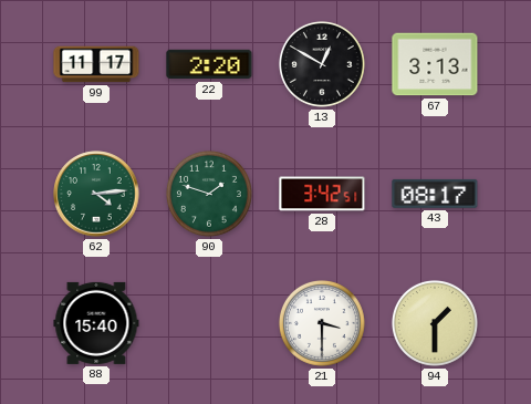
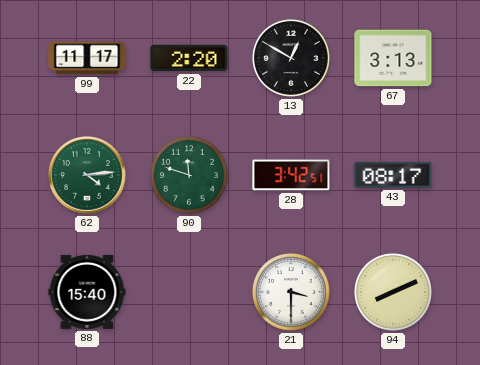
90: 1:48 -> 11:48 (189, 175)
94: 1:30 -> 8:11 (393, 292)
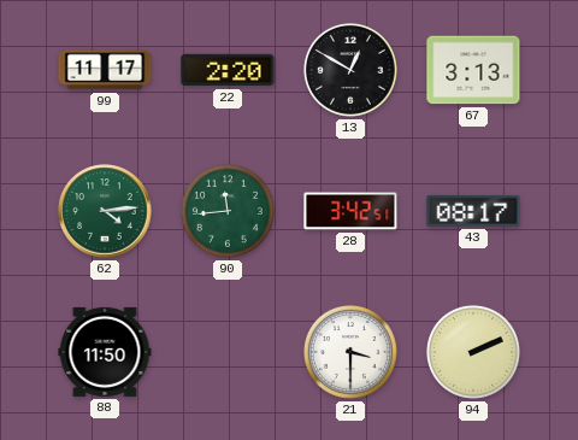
90: 11:48 -> 11:44 (228, 211)
88: 15:40 -> 11:50 (105, 352)
94: 8:11 -> 2:11 (473, 352)
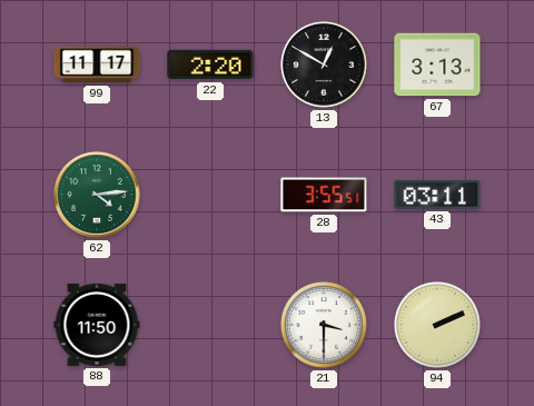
90: 11:44 -> none (228, 211)
28: 3:42 -> 3:55 (324, 195)
43: 08:17 -> 03:11 (437, 195)
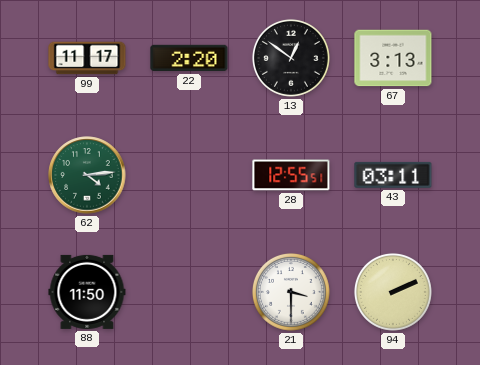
13: 12:50 -> 12:51 (291, 58)
28: 3:55 -> 12:55 (291, 175)
